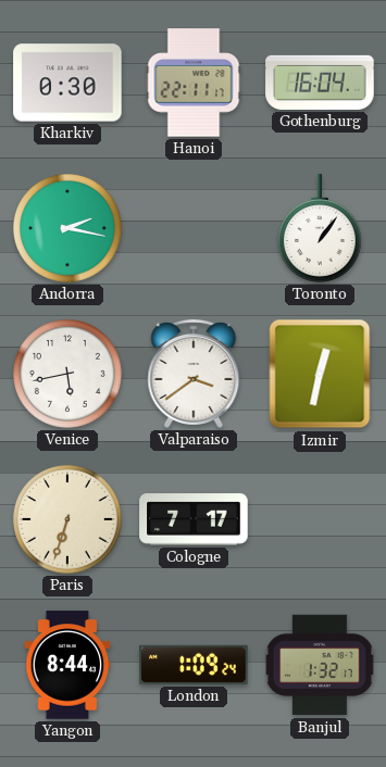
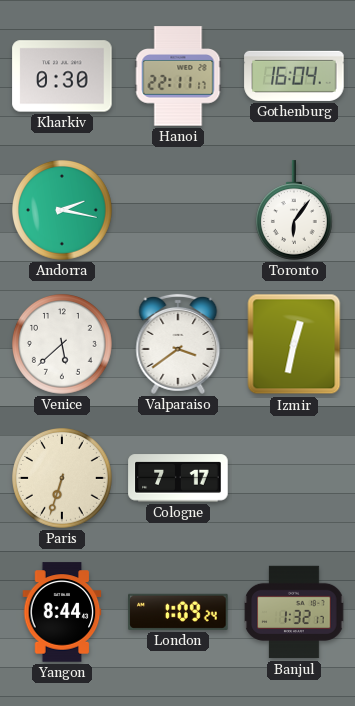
Toronto: 1:06 -> 6:06 (294, 210)
Venice: 5:43 -> 5:38 (63, 345)
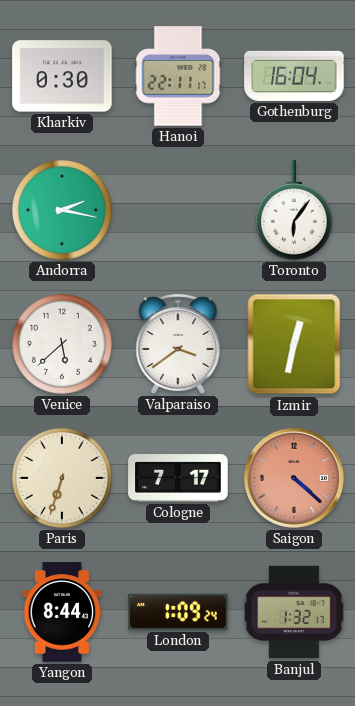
Saigon: none -> 4:22 (294, 478)
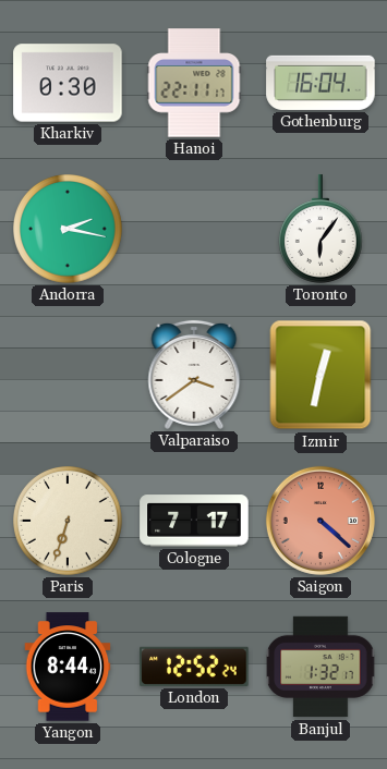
Venice: 5:38 -> none (63, 345)
London: 1:09 -> 12:52 (194, 667)
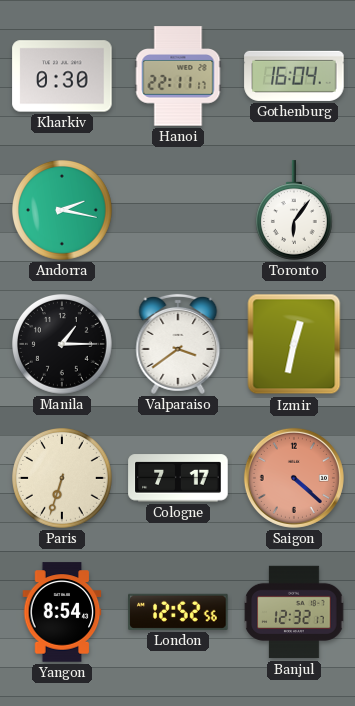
Manila: none -> 1:15 (63, 345)
Yangon: 8:44 -> 8:54 (62, 612)
London: 12:52:24 -> 12:52:56 (178, 612)
Banjul: 1:32 -> 12:32 (294, 612)
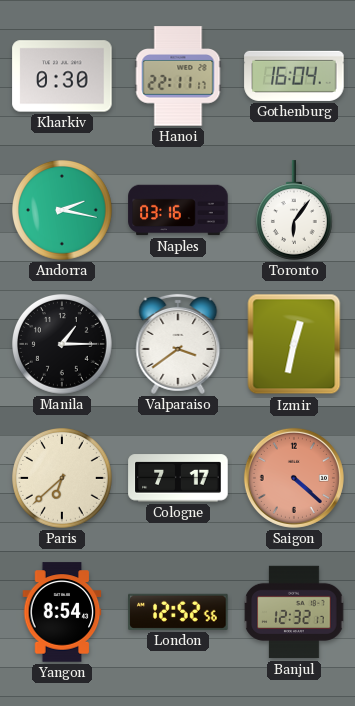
Naples: none -> 03:16 (178, 210)
Paris: 6:33 -> 6:38 (63, 479)
